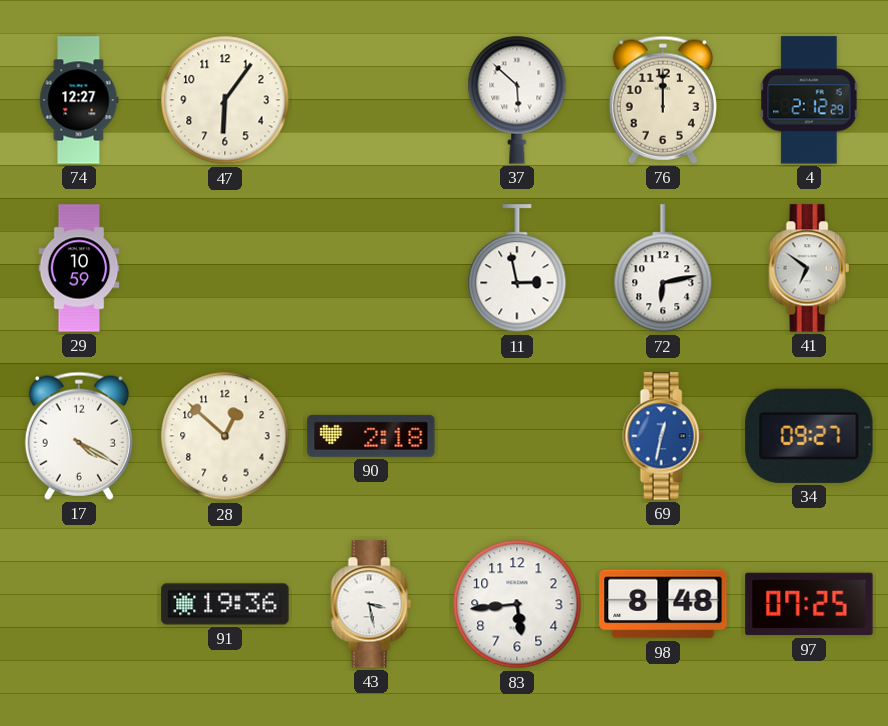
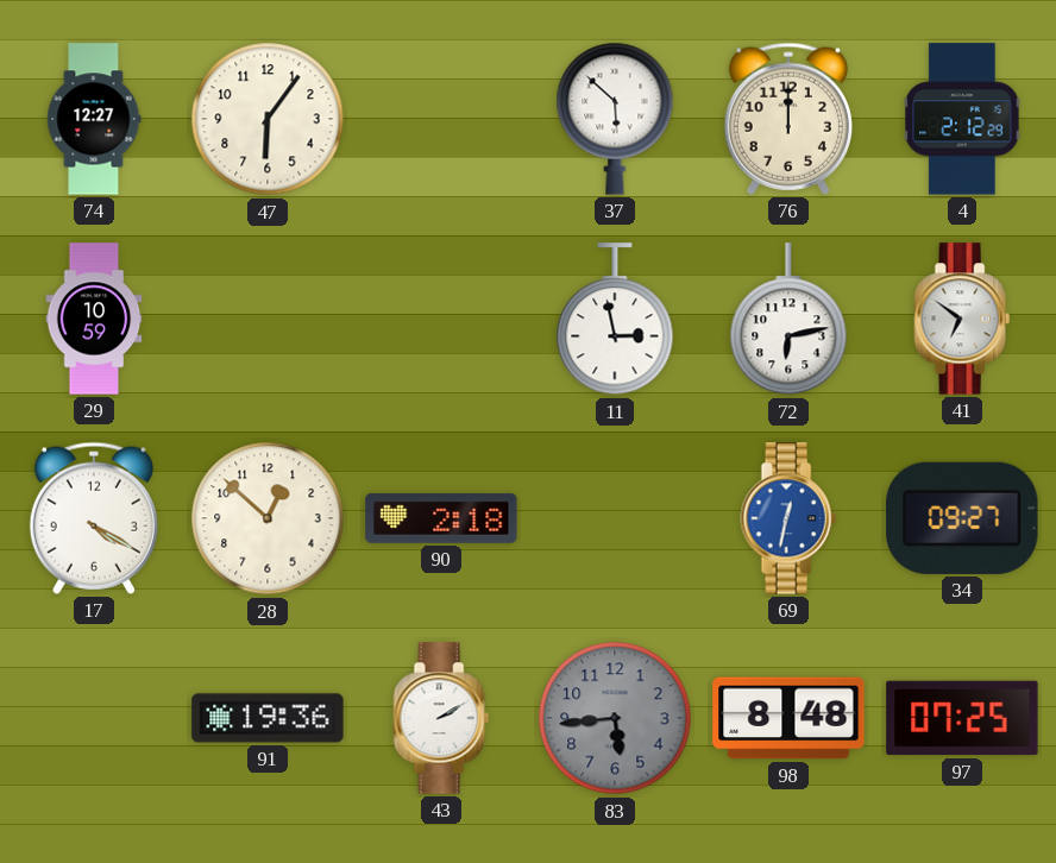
43: 3:28 -> 2:10 (441, 718)
83 dial: white -> grey (615, 718)
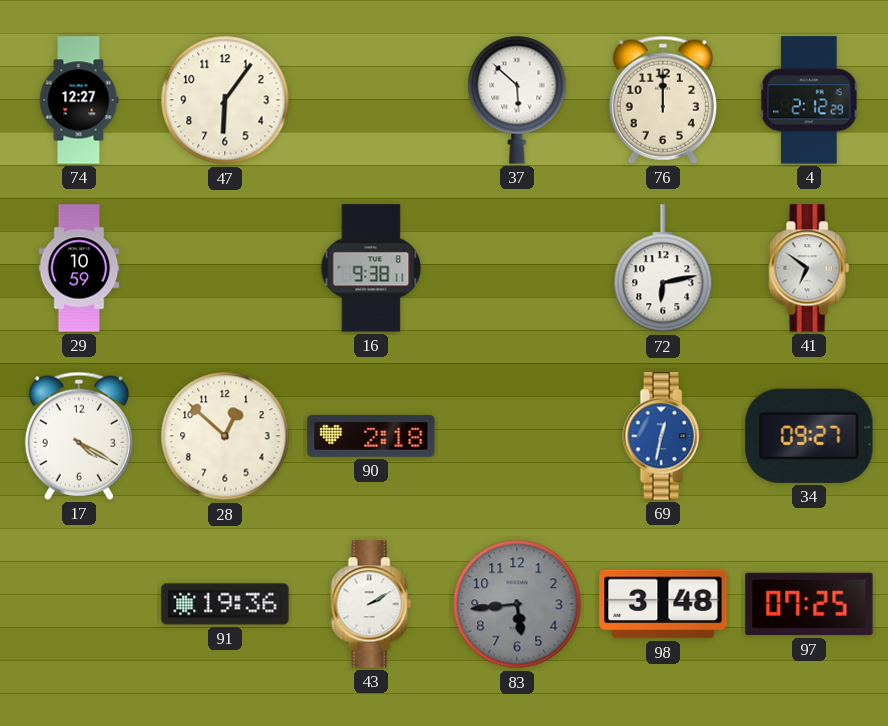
16: none -> 9:38 (371, 268)
11: 2:58 -> none (615, 320)
98: 8:48 -> 3:48 (663, 604)
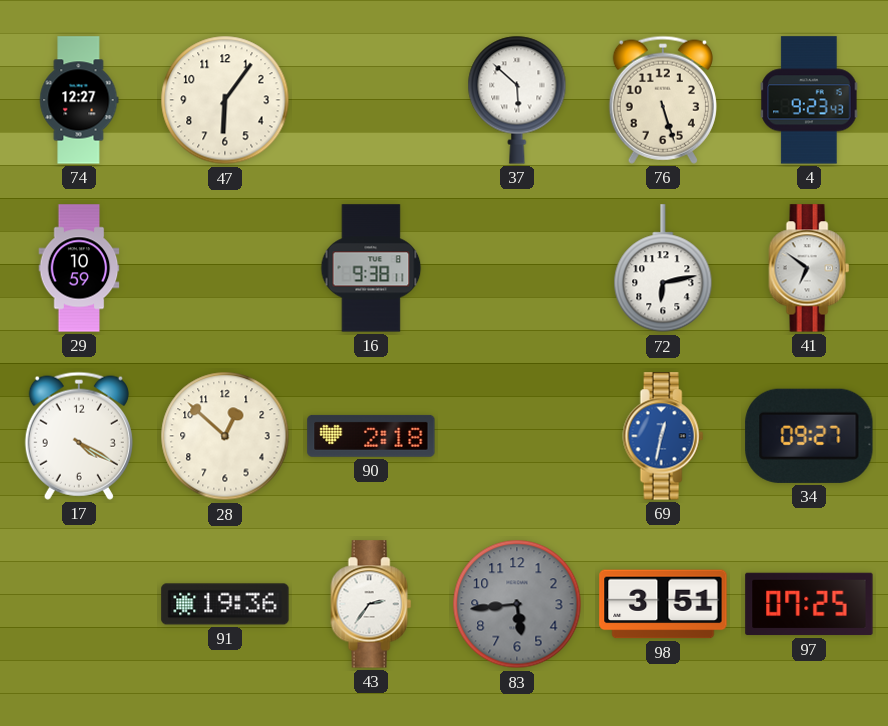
76: 12:00 -> 5:27 (663, 100)
4: 2:12 -> 9:23 (809, 100)
43: 2:10 -> 2:36 (371, 604)
98: 3:48 -> 3:51 (663, 604)
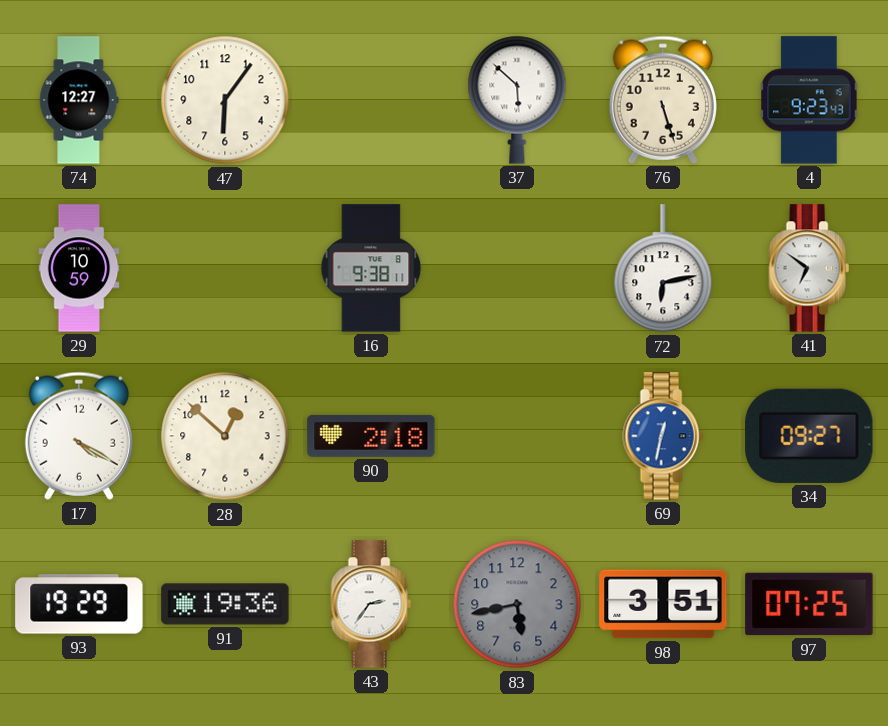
93: none -> 19:29 (79, 604)
83: 5:44 -> 5:43 (517, 604)
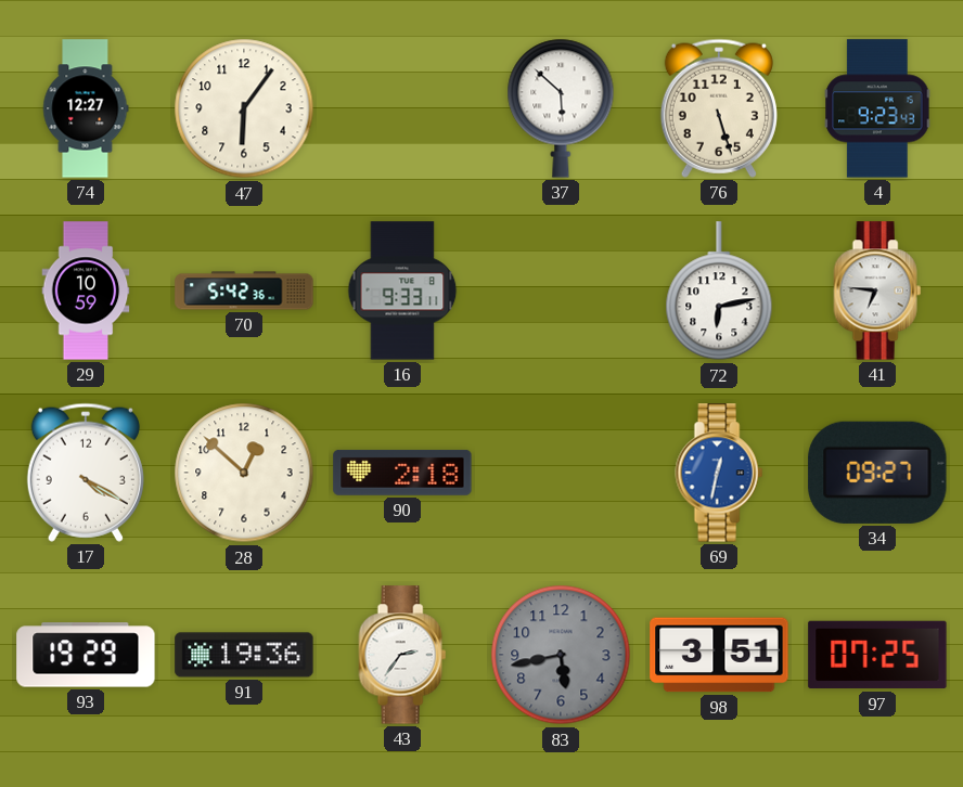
70: none -> 5:42 (244, 291)
16: 9:38 -> 9:33 (402, 291)
41: 6:51 -> 6:46 (877, 291)
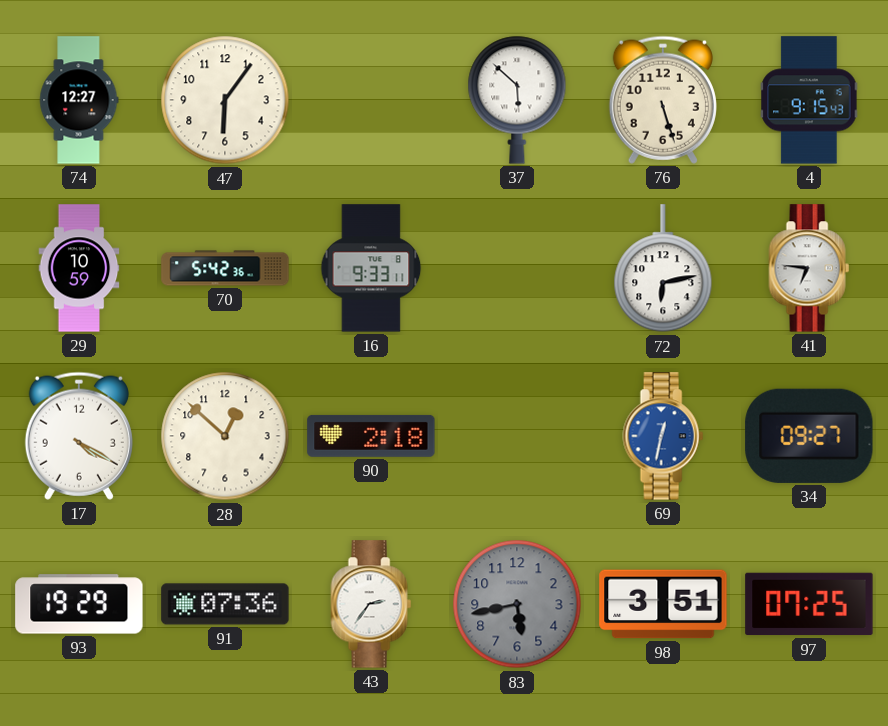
4: 9:23 -> 9:15 (809, 100)
91: 19:36 -> 07:36 (225, 604)
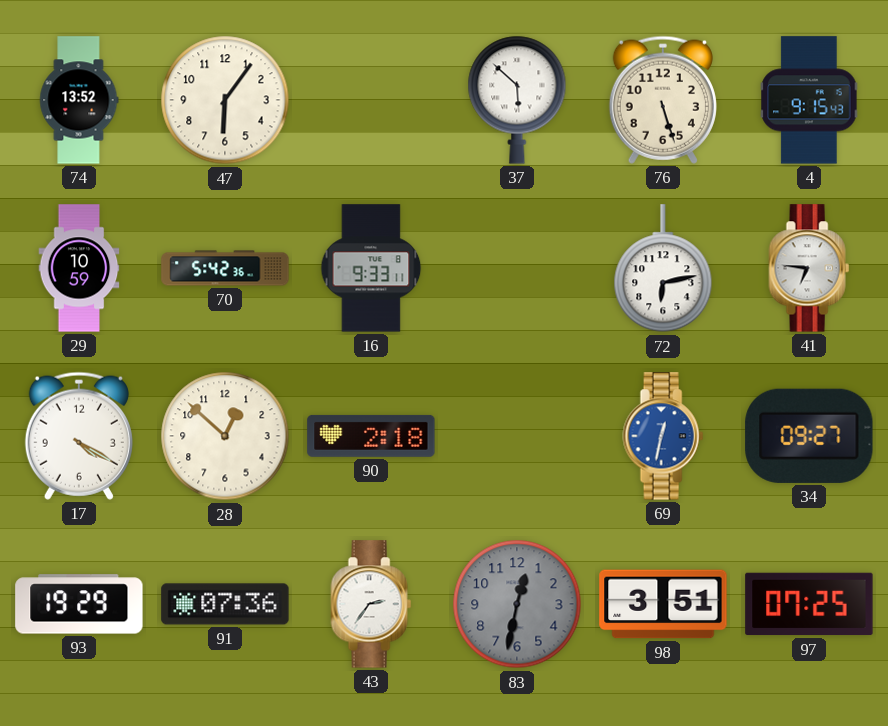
74: 12:27 -> 13:52 (79, 100)
83: 5:43 -> 12:32 (517, 604)
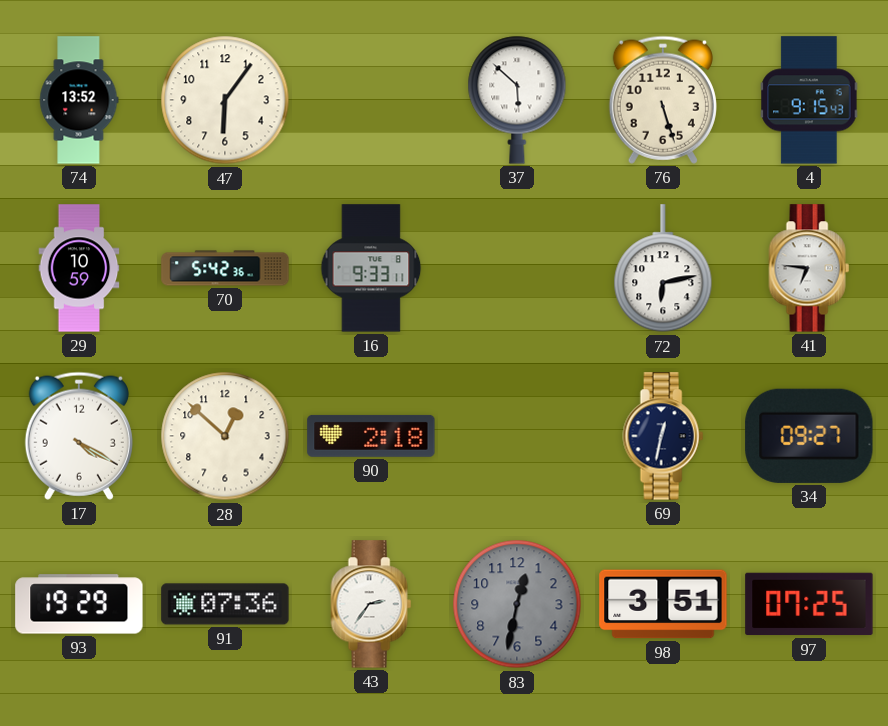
69 dial: blue -> navy (663, 436)
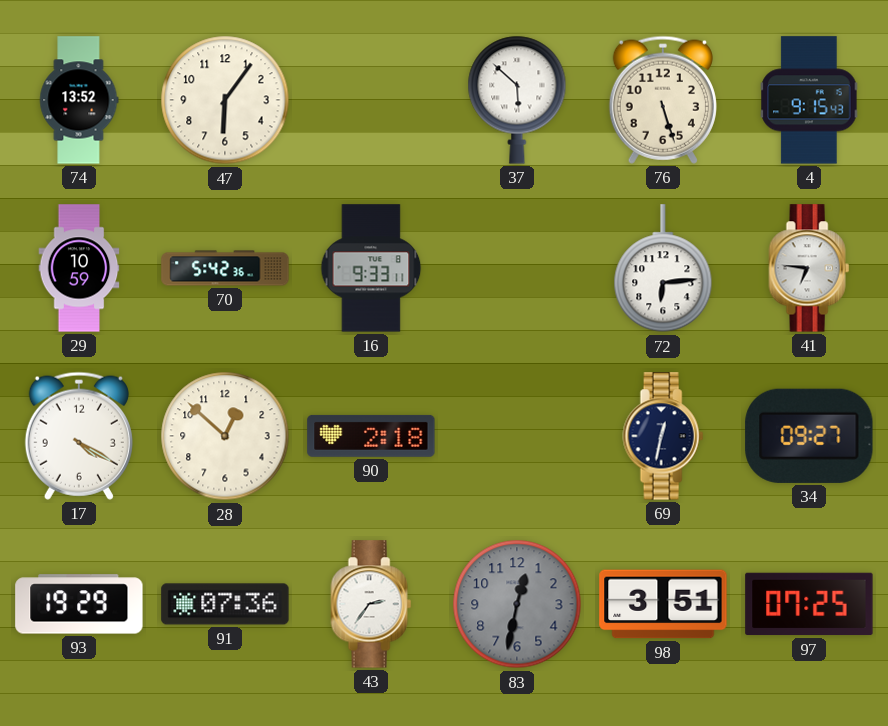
72: 6:13 -> 6:14 (663, 269)
